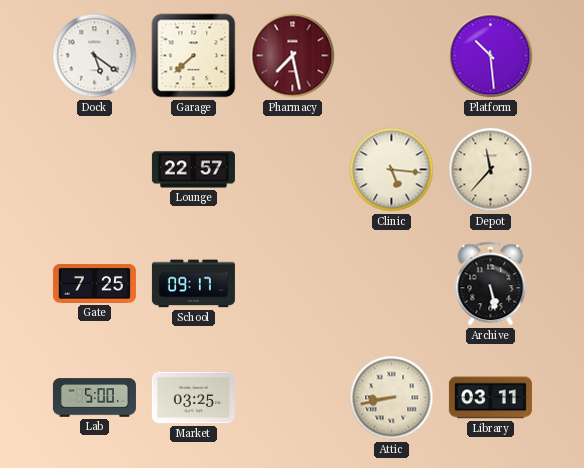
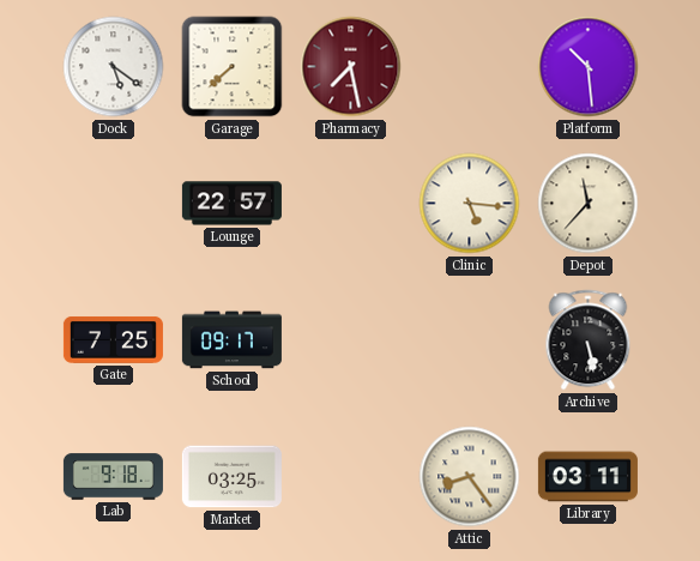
Lab: 5:00 -> 9:18 (113, 477)
Attic: 8:43 -> 8:24 (470, 477)
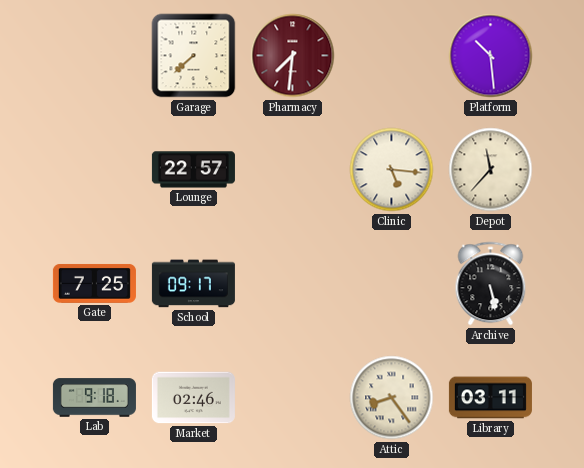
Dock: 5:21 -> none (114, 67)
Pharmacy: 7:28 -> 7:31 (293, 56)
Market: 03:25 -> 02:46 (193, 398)
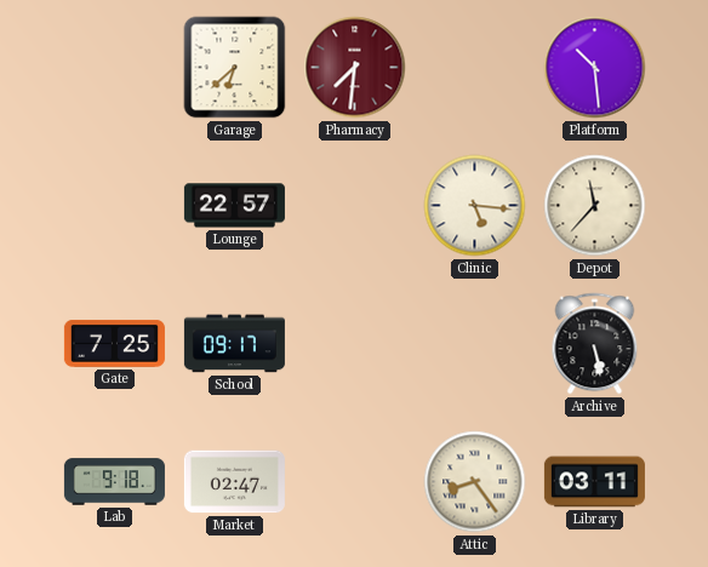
Garage: 7:38 -> 6:38 (235, 68)
Market: 02:46 -> 02:47 (234, 482)
